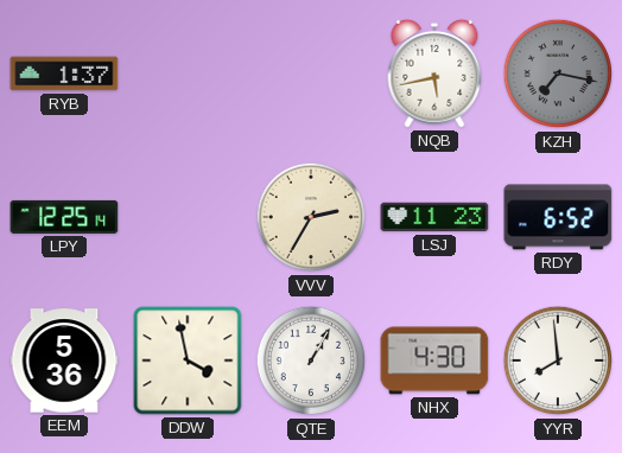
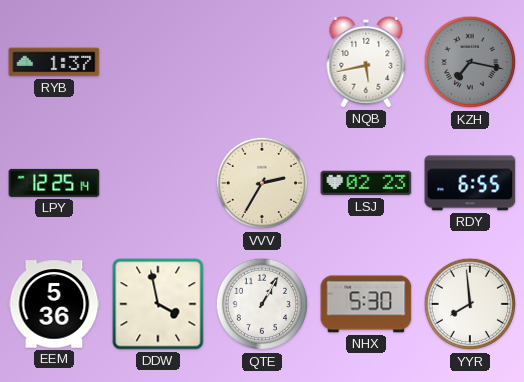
LSJ: 11:23 -> 02:23 (366, 183)
RDY: 6:52 -> 6:55 (470, 183)
NHX: 4:30 -> 5:30 (366, 304)
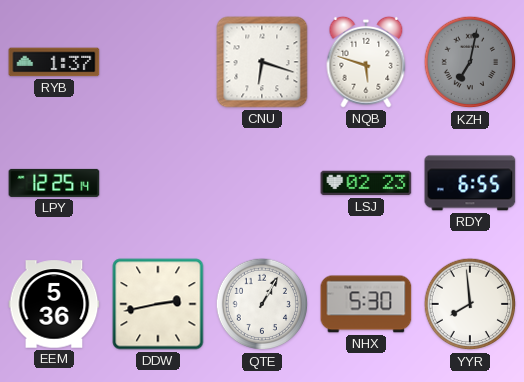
CNU: none -> 6:18 (262, 62)
NQB: 5:43 -> 5:48 (366, 62)
KZH: 7:17 -> 7:02 (470, 62)
VVV: 2:35 -> none (262, 183)
DDW: 3:58 -> 2:43 (158, 304)
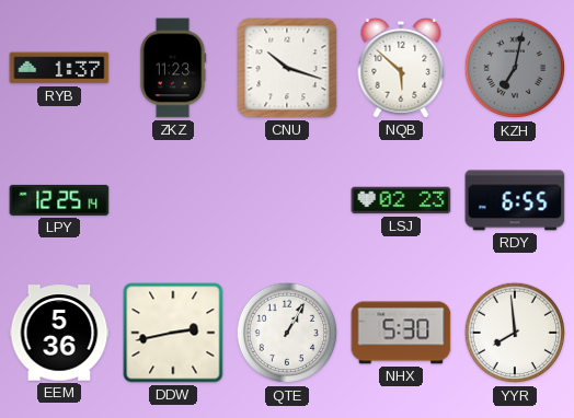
ZKZ: none -> 11:23 (173, 68)
CNU: 6:18 -> 10:18 (287, 68)
NQB: 5:48 -> 5:52 (401, 68)
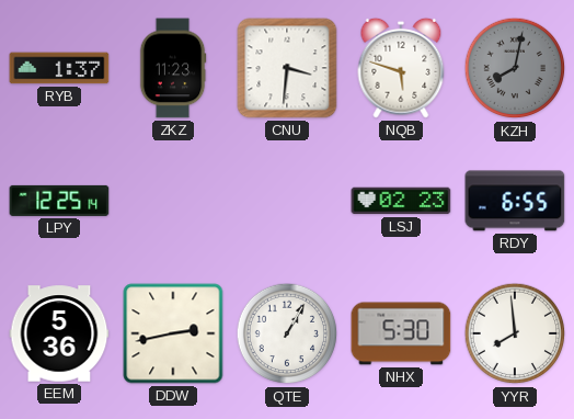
CNU: 10:18 -> 3:31 (287, 68)
NQB: 5:52 -> 5:48 (401, 68)
KZH: 7:02 -> 8:02 (515, 68)
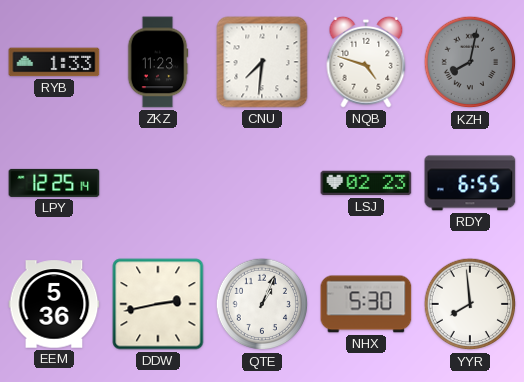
RYB: 1:37 -> 1:33 (54, 62)
CNU: 3:31 -> 7:31 (262, 62)
NQB: 5:48 -> 4:48 (366, 62)
QTE: 1:05 -> 1:04 (262, 304)
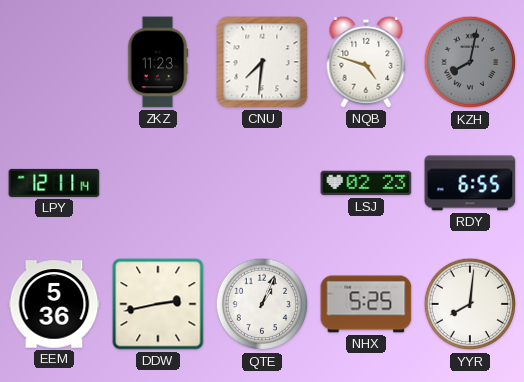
RYB: 1:33 -> none (54, 62)
LPY: 12:25 -> 12:11 (54, 183)
NHX: 5:30 -> 5:25 (366, 304)
YYR: 7:59 -> 8:01 (470, 304)
